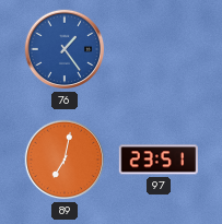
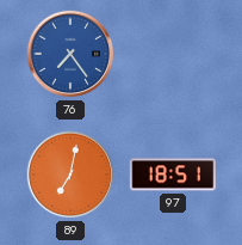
76: 1:24 -> 7:24 (70, 54)
97: 23:51 -> 18:51 (173, 174)
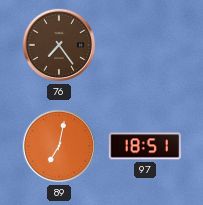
76 dial: blue -> brown (59, 45)
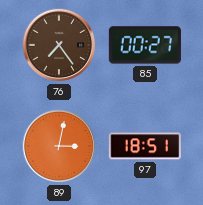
85: none -> 00:27 (145, 45)
89: 7:02 -> 3:02 (59, 146)
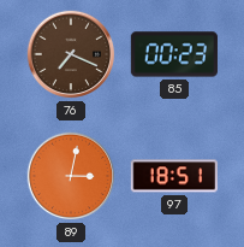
76: 7:24 -> 7:19 (71, 54)
85: 00:27 -> 00:23 (174, 54)
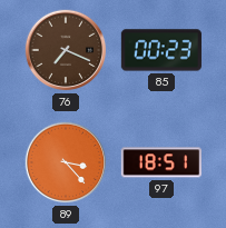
89: 3:02 -> 3:23 (66, 162)
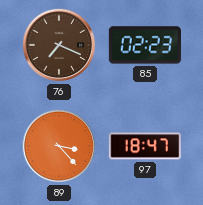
85: 00:23 -> 02:23 (145, 45)
97: 18:51 -> 18:47 (145, 146)
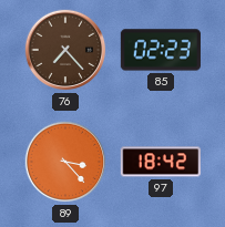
76: 7:19 -> 7:23 (65, 50)
97: 18:47 -> 18:42 (161, 162)
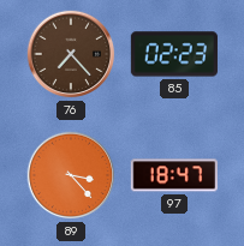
97: 18:42 -> 18:47 (174, 175)
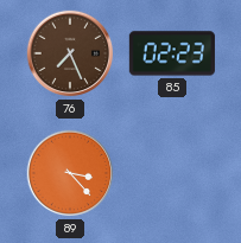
76: 7:23 -> 7:26 (70, 53)
97: 18:47 -> none (174, 175)
